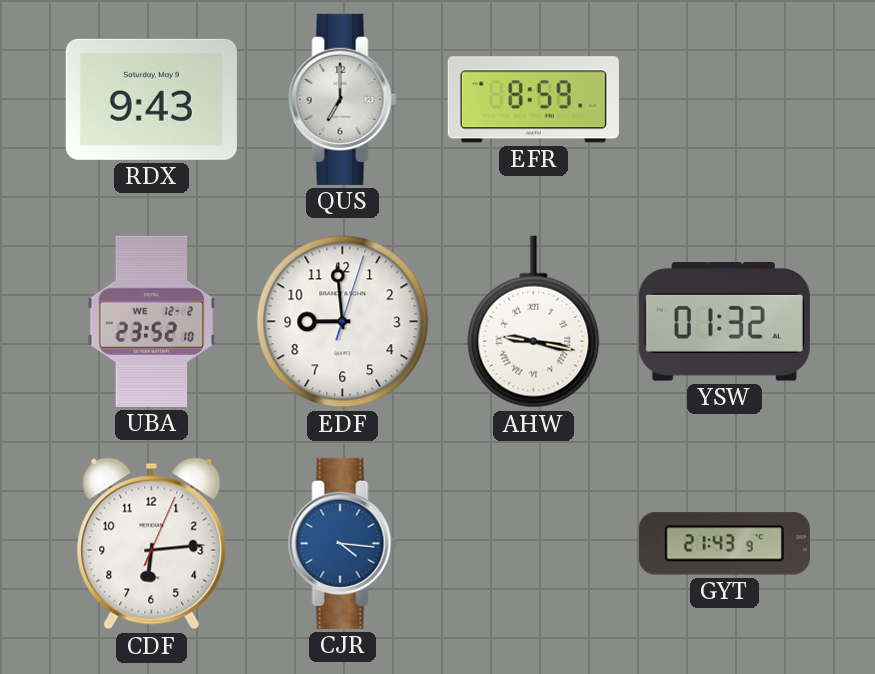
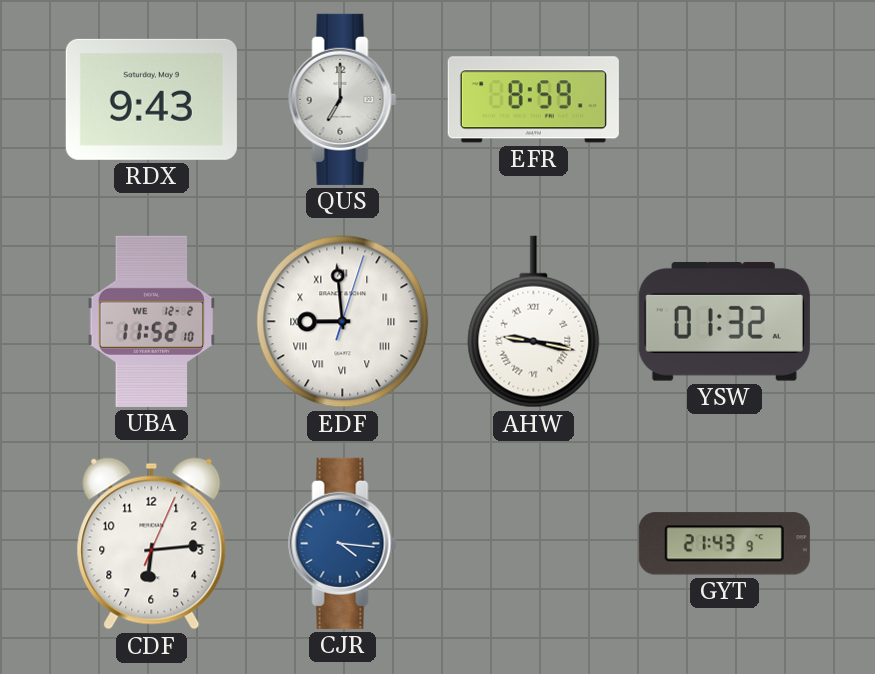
UBA: 23:52 -> 11:52 (152, 321)
EDF numerals: Arabic -> Roman (343, 322)
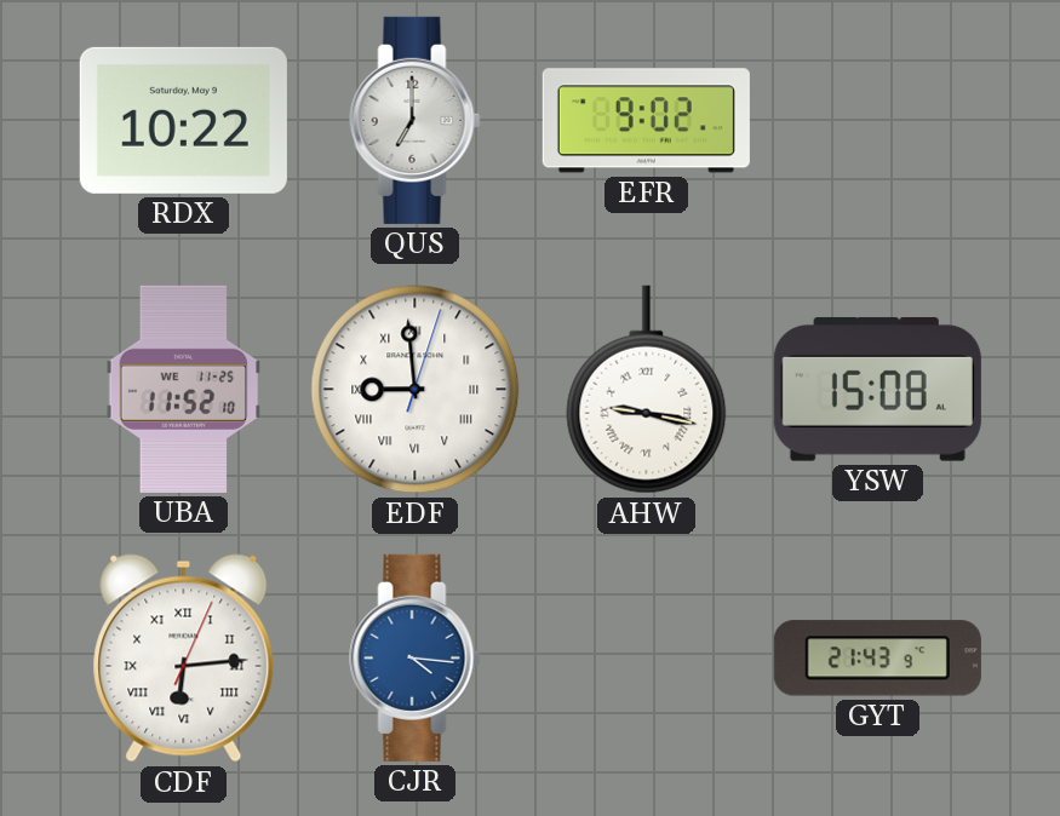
RDX: 9:43 -> 10:22 (183, 120)
EFR: 8:59 -> 9:02 (646, 121)
UBA date: WE 12-2 -> WE 11-25 (184, 389)
YSW: 01:32 -> 15:08 (877, 389)
CDF numerals: Arabic -> Roman (184, 659)
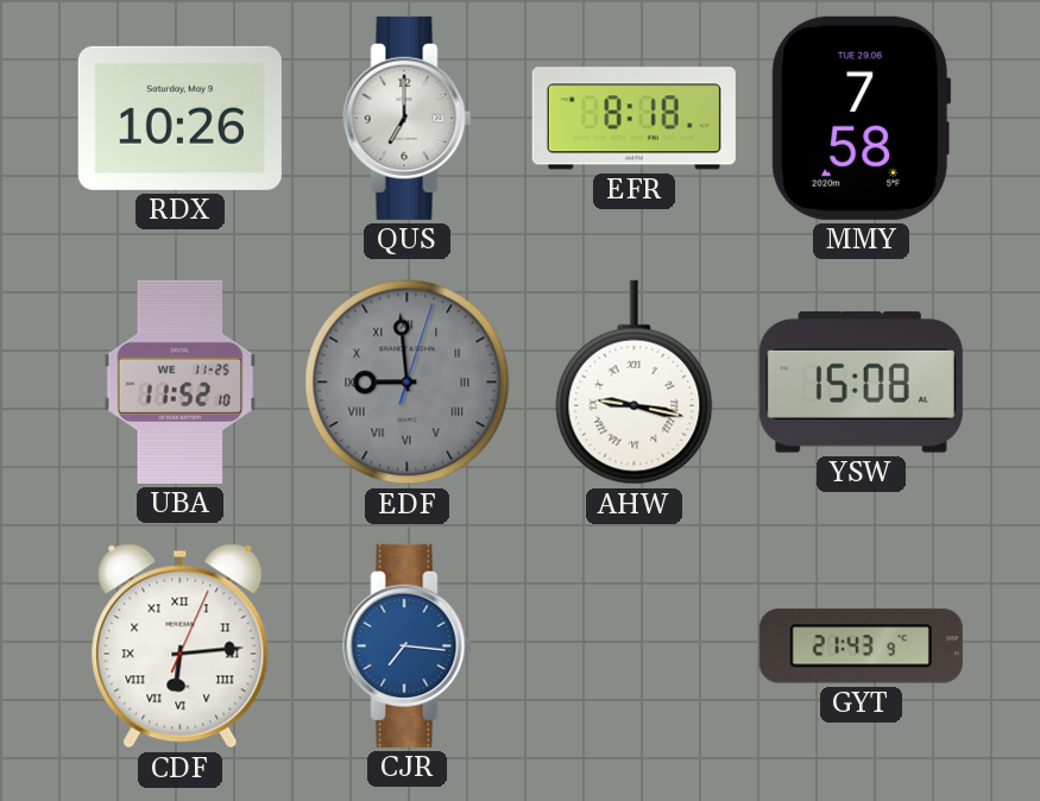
RDX: 10:22 -> 10:26 (179, 118)
EFR: 9:02 -> 8:18 (634, 119)
MMY: none -> 7:58 (862, 118)
EDF dial: white -> grey (408, 383)
CJR: 4:16 -> 7:16 (408, 645)
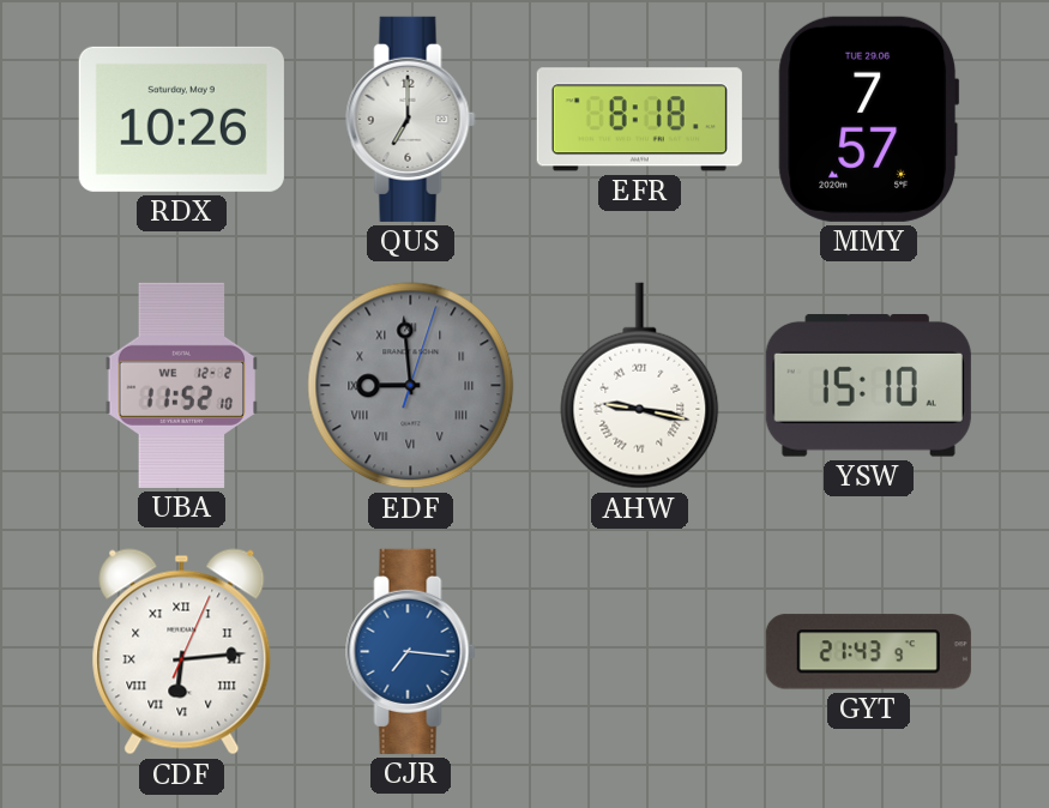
MMY: 7:58 -> 7:57 (869, 119)
UBA date: WE 11-25 -> WE 12-2 (182, 385)
YSW: 15:08 -> 15:10 (868, 385)
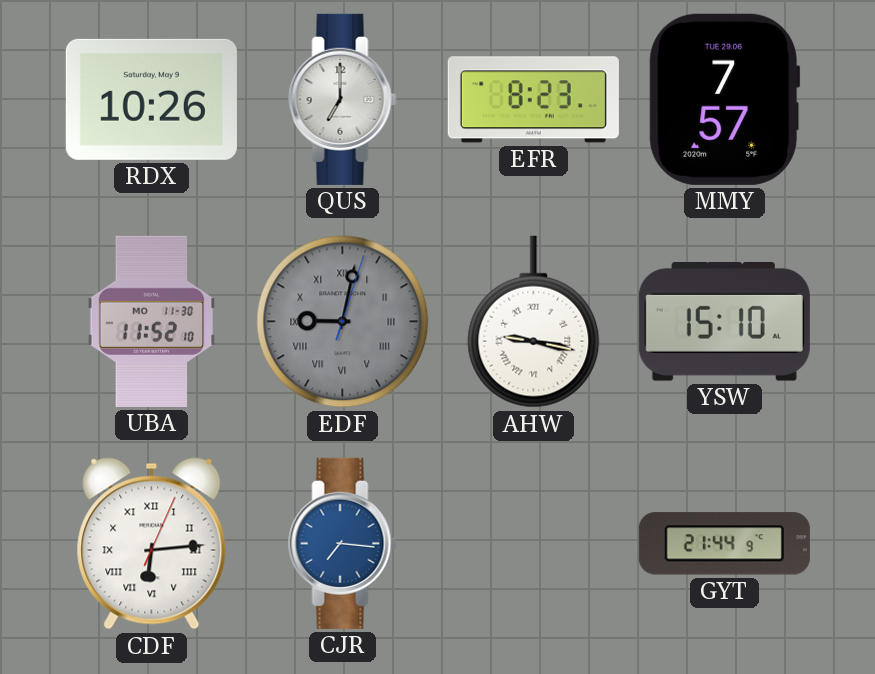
EFR: 8:18 -> 8:23 (533, 100)
UBA date: WE 12-2 -> MO 11-30 (152, 321)
EDF: 8:59 -> 9:02 (343, 322)
GYT: 21:43 -> 21:44 (724, 544)
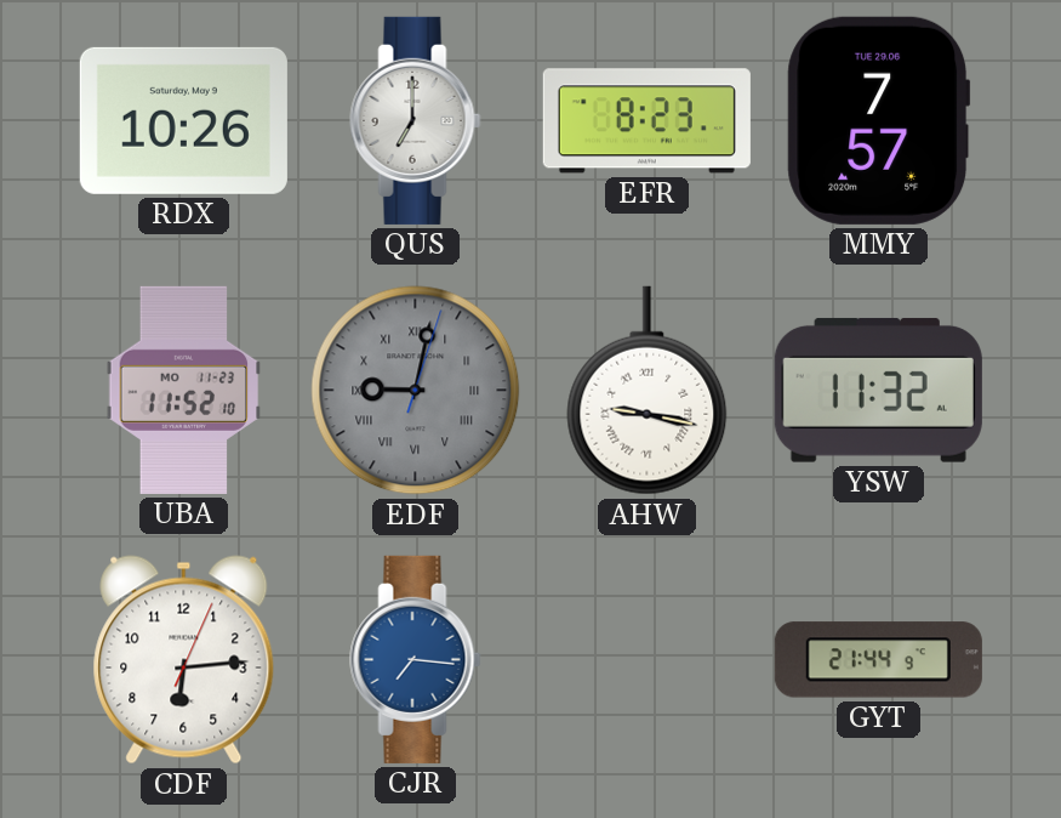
UBA date: MO 11-30 -> MO 11-23 (184, 390)
YSW: 15:10 -> 11:32 (878, 390)
CDF numerals: Roman -> Arabic (184, 660)
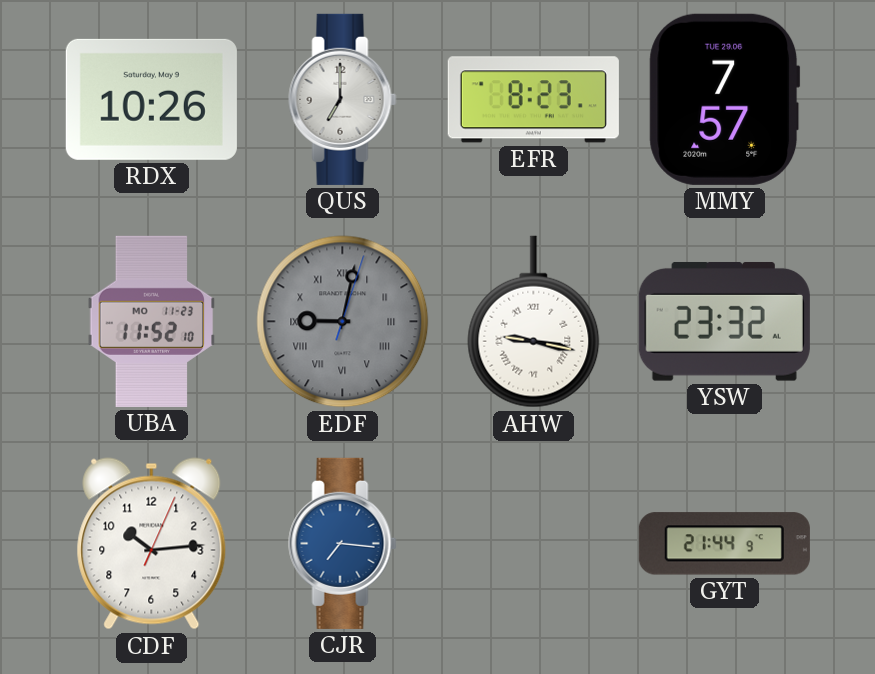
YSW: 11:32 -> 23:32 (724, 321)
CDF: 6:14 -> 10:14 (152, 544)
